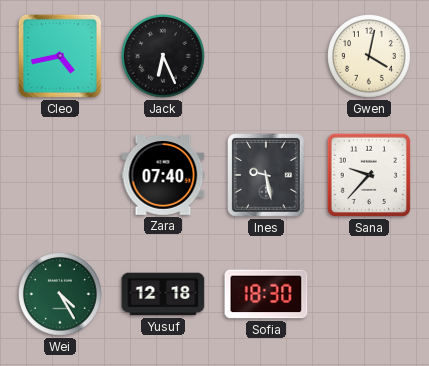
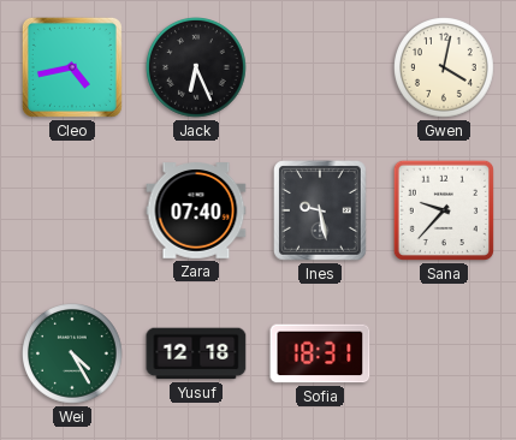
Sofia: 18:30 -> 18:31 (320, 353)
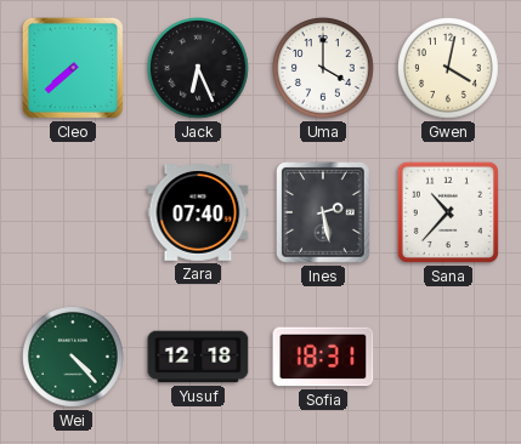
Cleo: 4:43 -> 7:38 (73, 68)
Uma: none -> 4:00 (324, 69)
Ines: 9:28 -> 2:28 (324, 214)
Sana: 9:37 -> 10:37 (448, 212)
Wei: 4:25 -> 4:23 (74, 358)
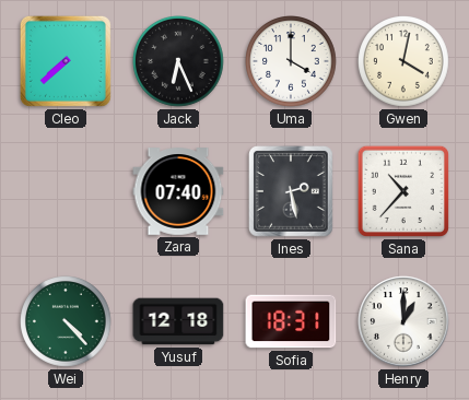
Henry: none -> 1:00 (403, 321)
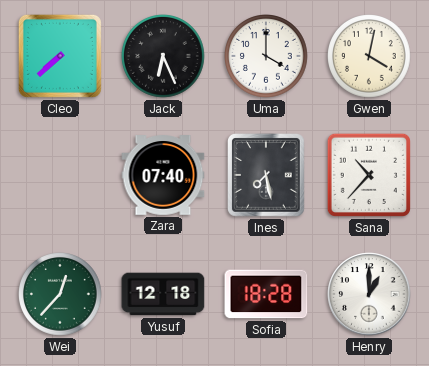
Ines: 2:28 -> 7:28 (267, 176)
Wei: 4:23 -> 12:37 (61, 295)
Sofia: 18:31 -> 18:28 (266, 294)
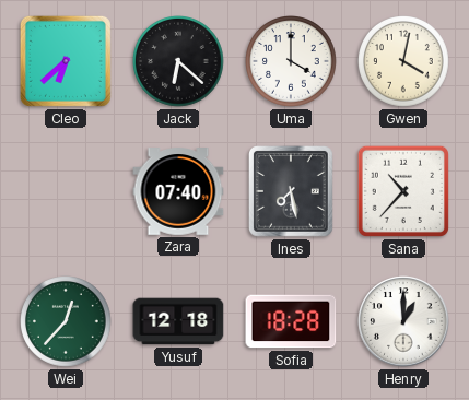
Cleo: 7:38 -> 6:38 (66, 61)
Jack: 6:26 -> 6:22 (179, 62)
